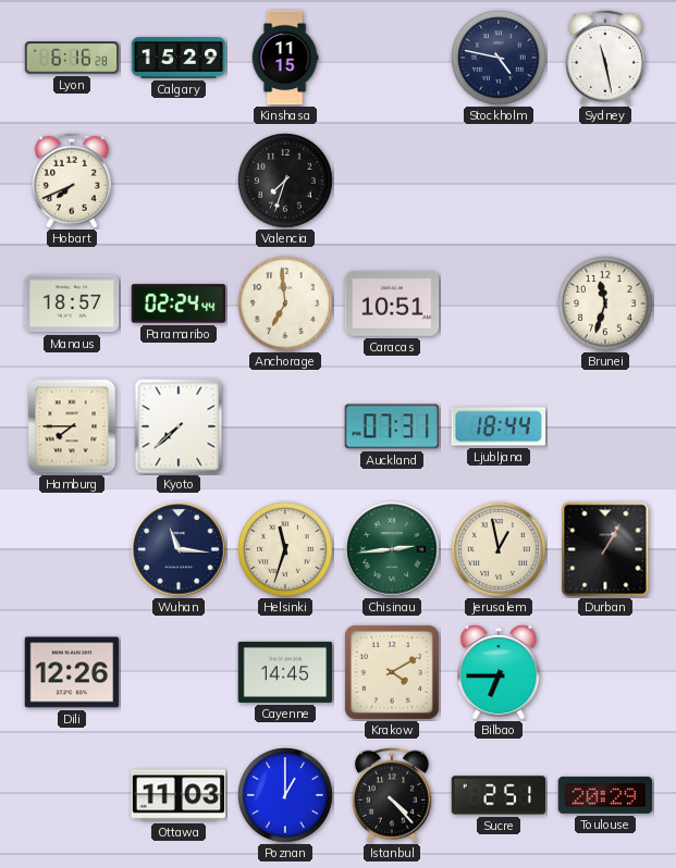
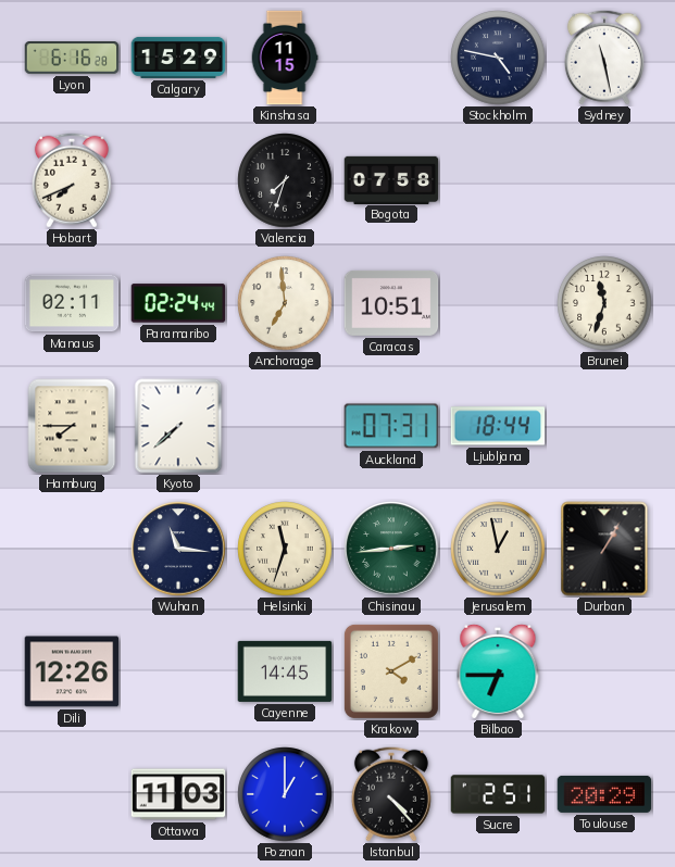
Bogota: none -> 07:58 (391, 179)
Manaus: 18:57 -> 02:11 (72, 303)
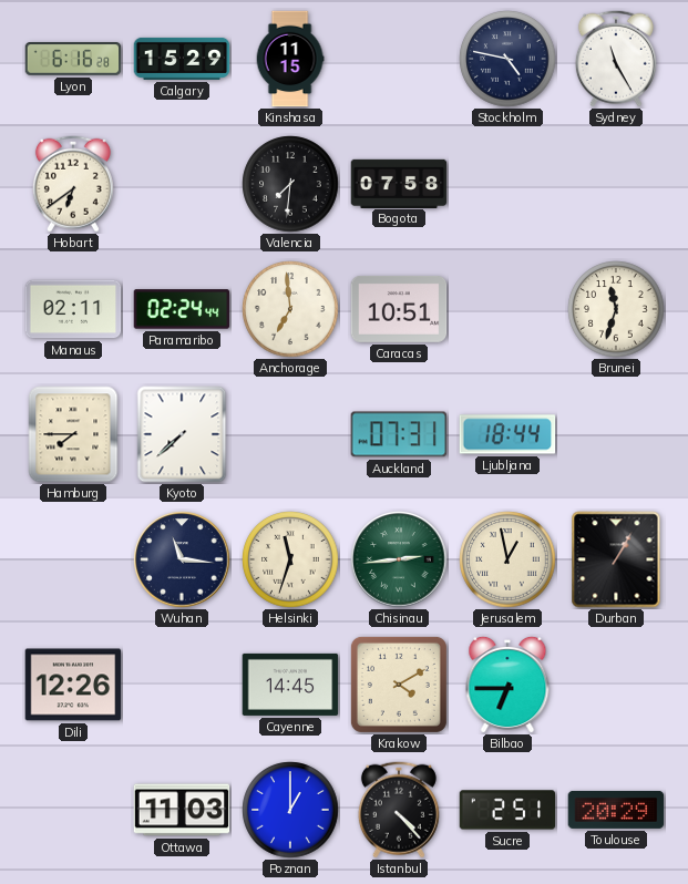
Sydney: 11:28 -> 11:25 (616, 59)
Hobart: 7:41 -> 6:39 (73, 184)
Valencia: 7:33 -> 7:31 (290, 184)
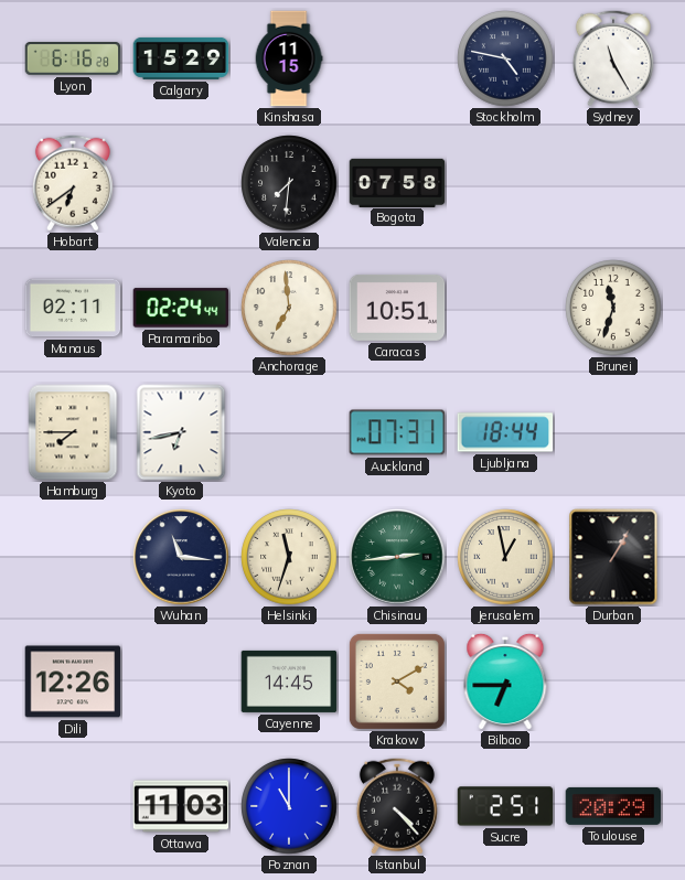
Kyoto: 7:38 -> 6:43 (181, 432)
Poznan: 1:00 -> 11:00 (289, 806)
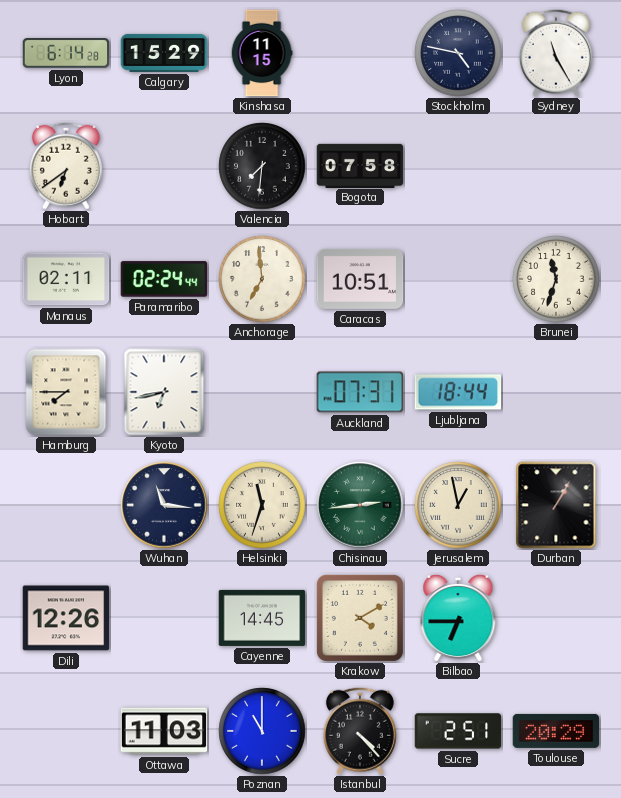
Lyon: 6:16 -> 6:14 (66, 53)
